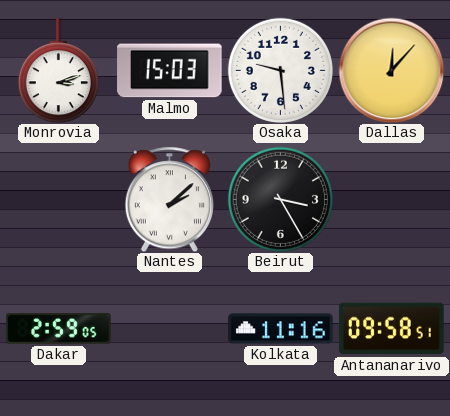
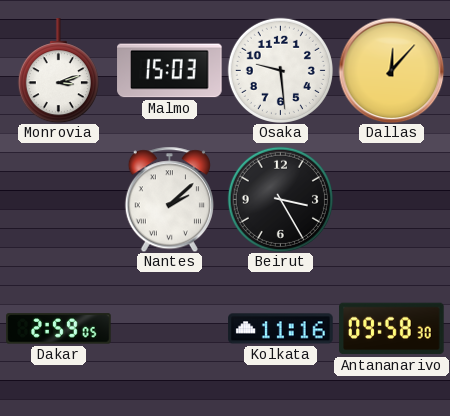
Antananarivo: 09:58:51 -> 09:58:30 (392, 329)
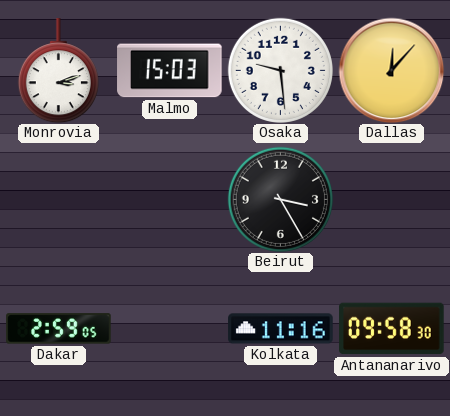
Nantes: 2:08 -> none (169, 199)
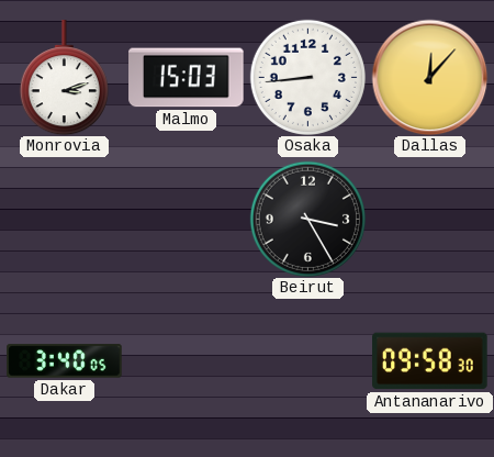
Osaka: 9:29 -> 8:44 (307, 77)
Dakar: 2:59 -> 3:40 (65, 361)
Kolkata: 11:16 -> none (281, 329)
